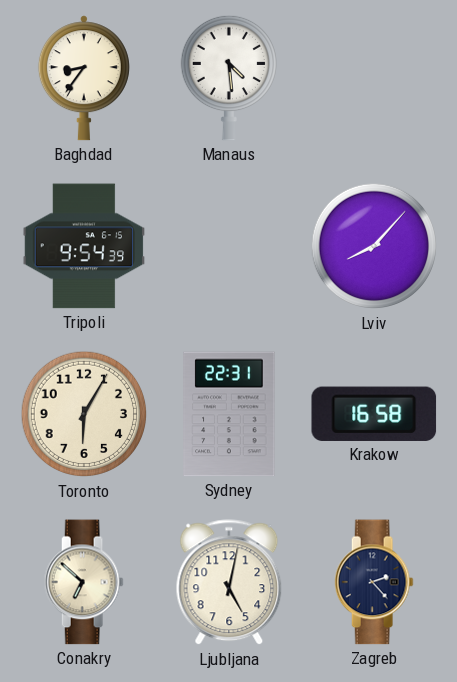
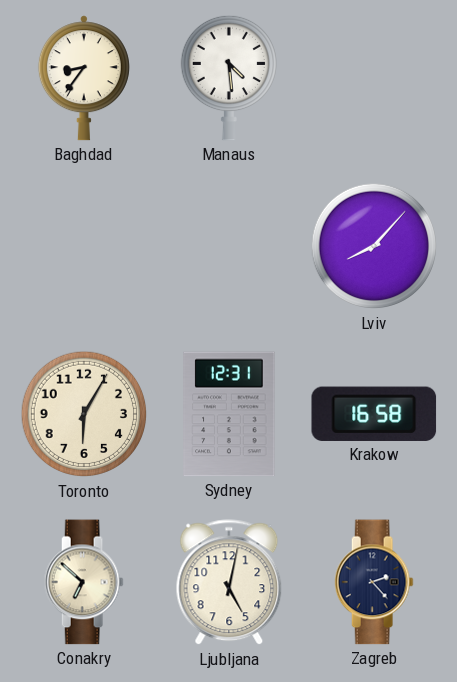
Tripoli: 9:54 -> none (84, 246)
Sydney: 22:31 -> 12:31 (229, 414)
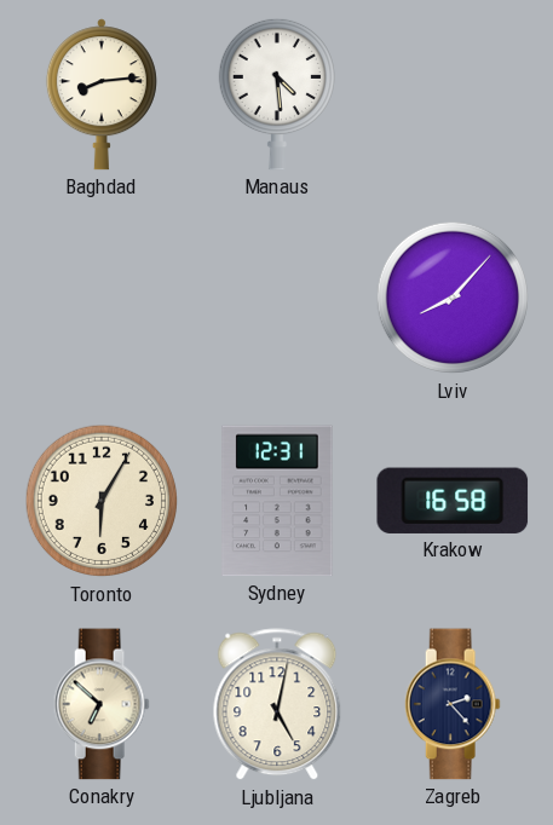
Baghdad: 8:36 -> 8:14 (102, 94)
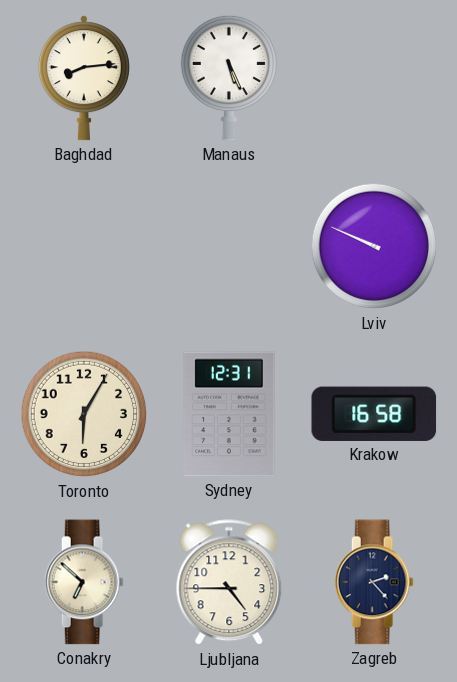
Manaus: 4:29 -> 5:26 (228, 78)
Lviv: 8:07 -> 9:49 (374, 246)
Ljubljana: 5:02 -> 4:45 (229, 583)
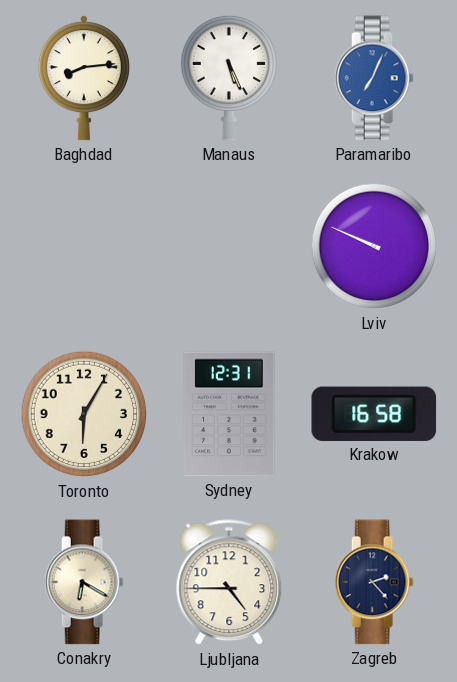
Paramaribo: none -> 7:04 (374, 78)
Conakry: 6:52 -> 6:20 (84, 582)
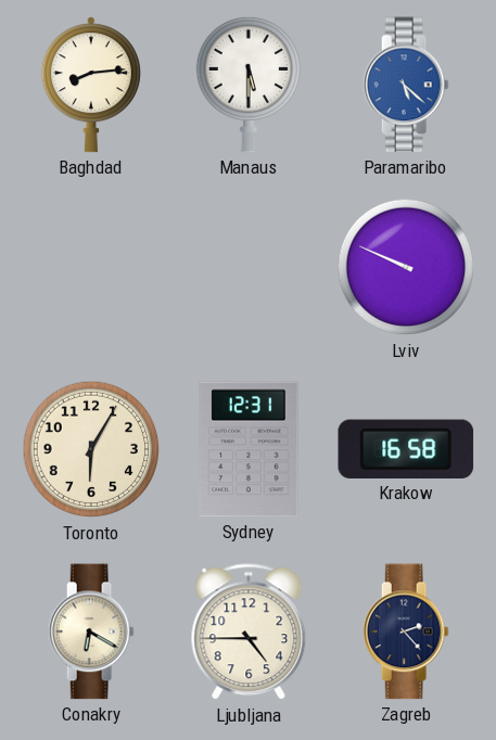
Manaus: 5:26 -> 5:30 (247, 85)
Paramaribo: 7:04 -> 5:22 (406, 85)
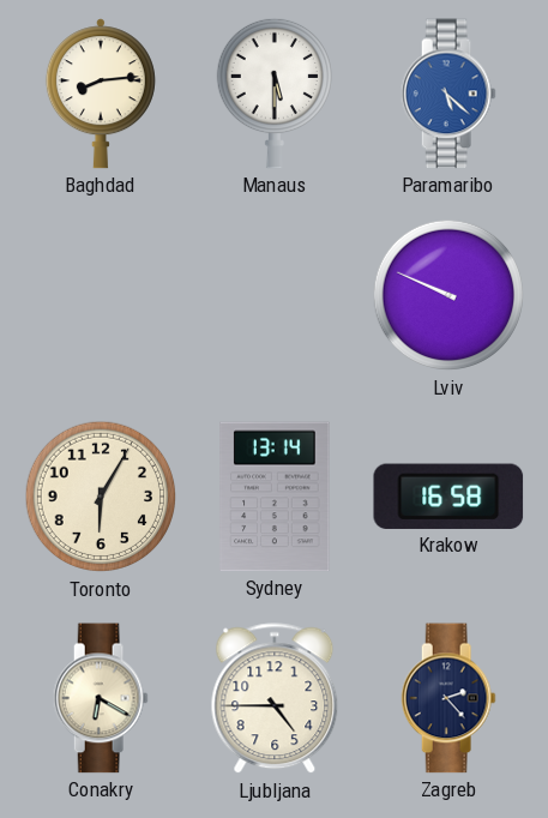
Sydney: 12:31 -> 13:14 (275, 497)
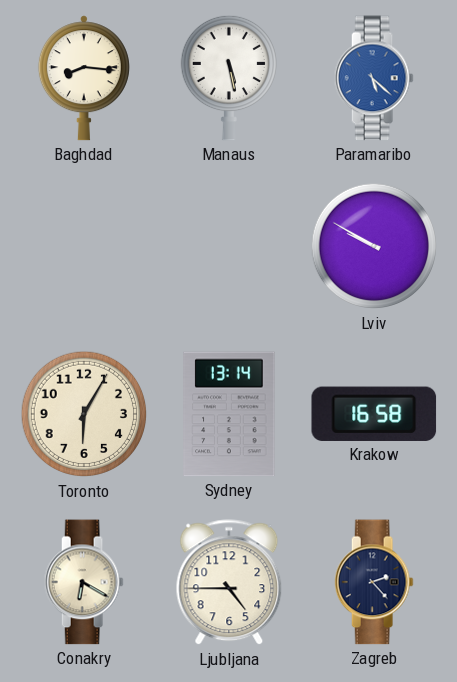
Baghdad: 8:14 -> 8:16 (84, 78)
Manaus: 5:30 -> 5:28 (228, 78)
Lviv: 9:49 -> 9:50 (374, 246)
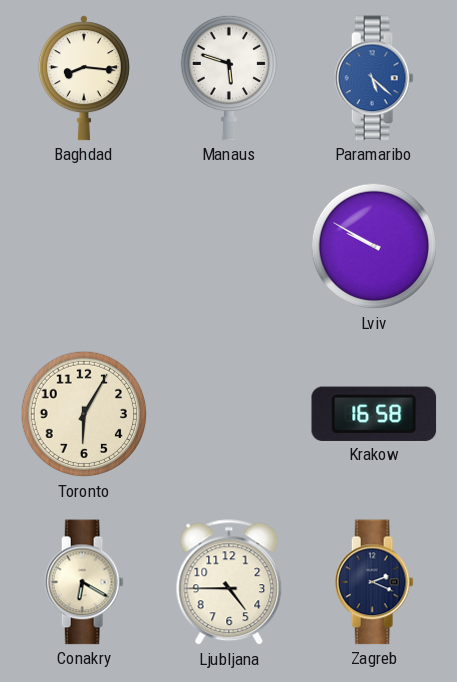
Manaus: 5:28 -> 5:48 (228, 78)
Sydney: 13:14 -> none (229, 414)
Zagreb: 2:23 -> 2:19 (374, 582)
